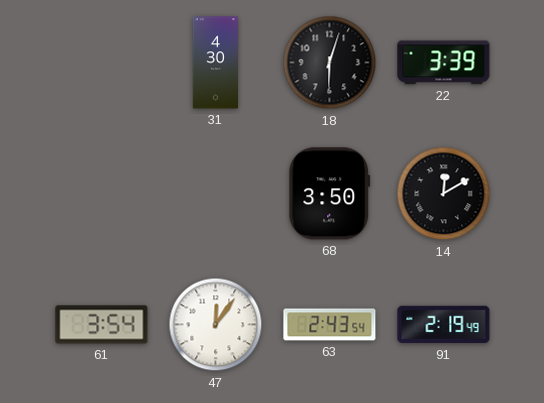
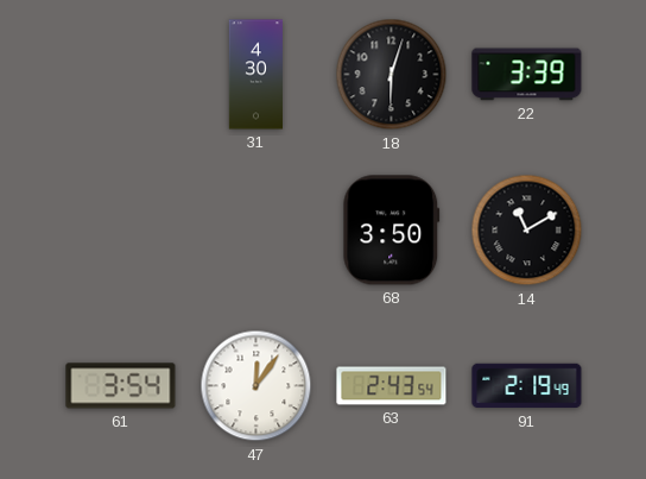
14: 12:10 -> 11:10 (527, 231)
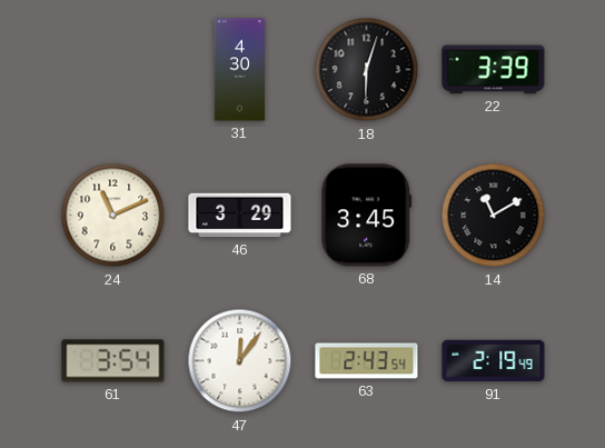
24: none -> 11:11 (113, 216)
46: none -> 3:29 (240, 216)
68: 3:50 -> 3:45 (367, 216)
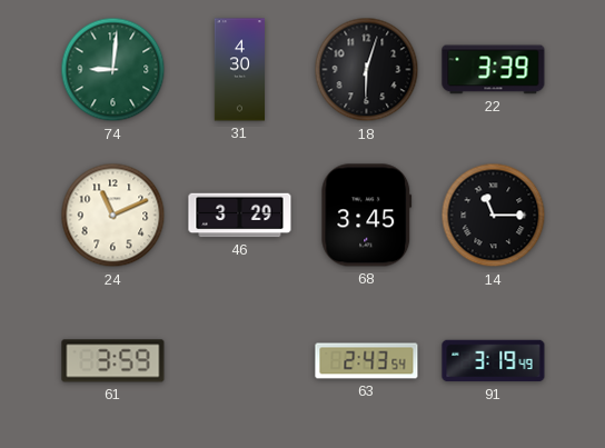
74: none -> 9:01 (113, 70)
14: 11:10 -> 11:15 (494, 216)
61: 3:54 -> 3:59 (113, 361)
47: 12:06 -> none (240, 361)
91: 2:19 -> 3:19 (494, 361)
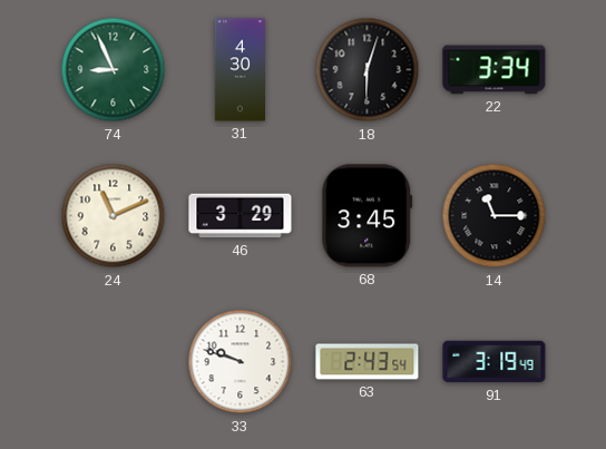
74: 9:01 -> 8:56 (114, 70)
22: 3:39 -> 3:34 (495, 70)
61: 3:59 -> none (113, 361)
33: none -> 9:48 (241, 362)
